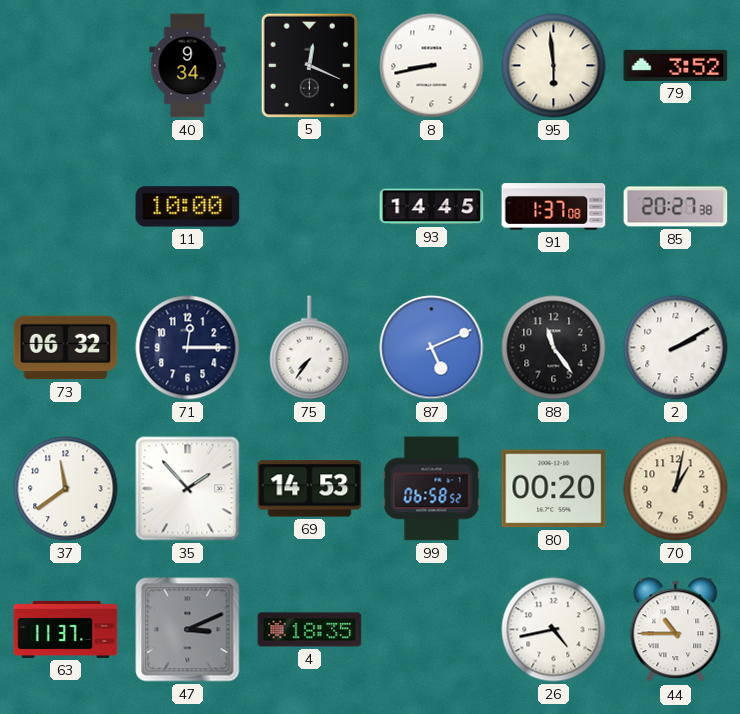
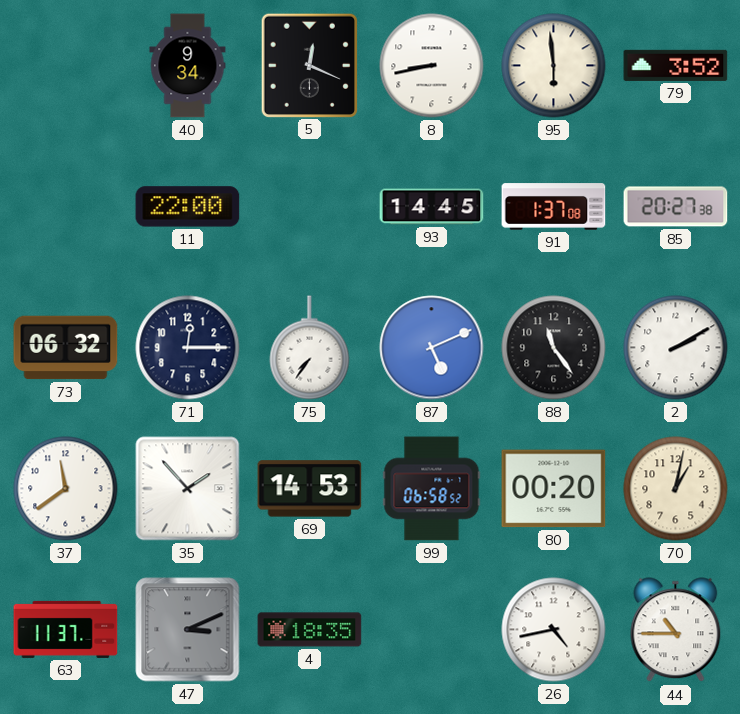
11: 10:00 -> 22:00 (188, 207)
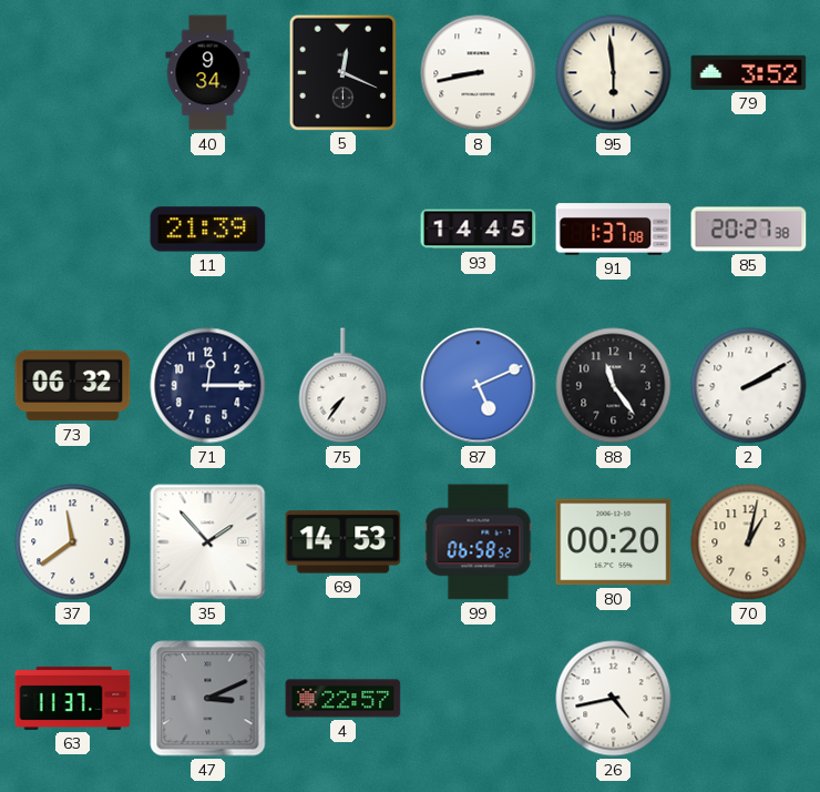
11: 22:00 -> 21:39 (208, 230)
4: 18:35 -> 22:57 (344, 699)
44: 10:45 -> none (676, 630)
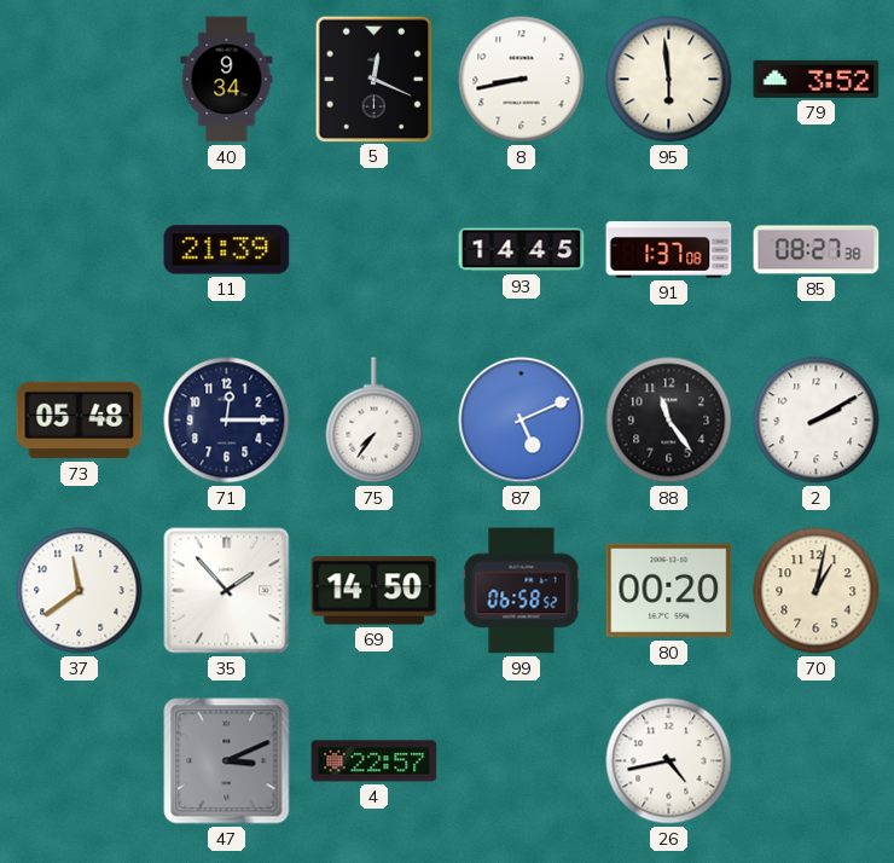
85: 20:27 -> 08:27 (817, 250)
73: 06:32 -> 05:48 (80, 421)
69: 14:53 -> 14:50 (375, 591)
63: 11:37 -> none (73, 698)
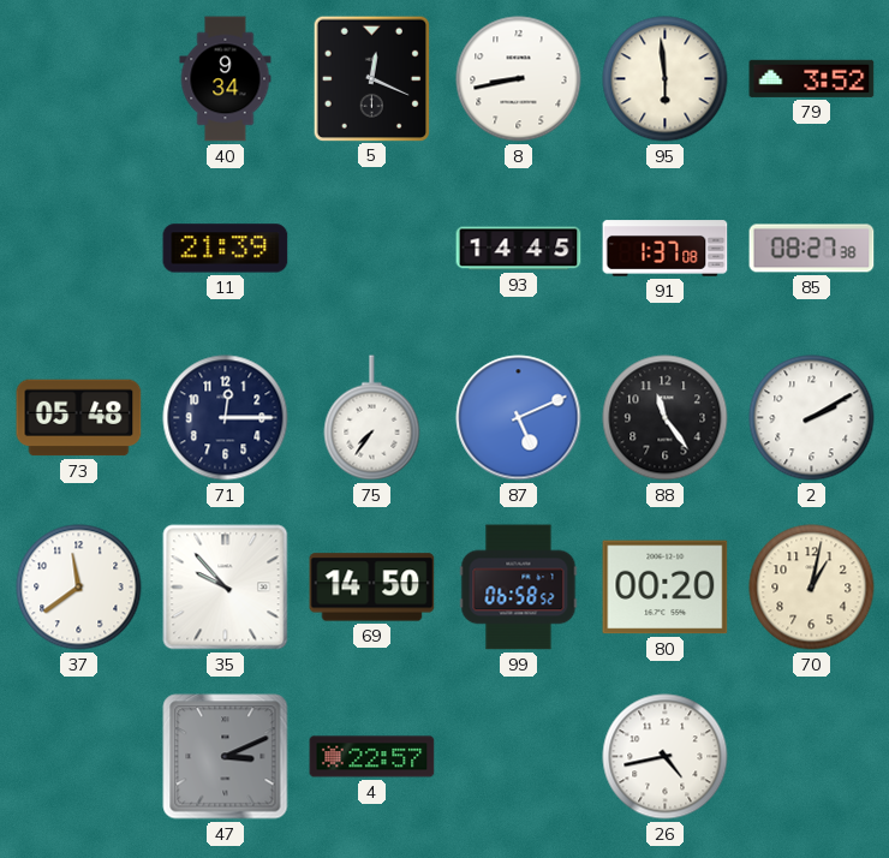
35: 1:53 -> 9:53 (226, 588)
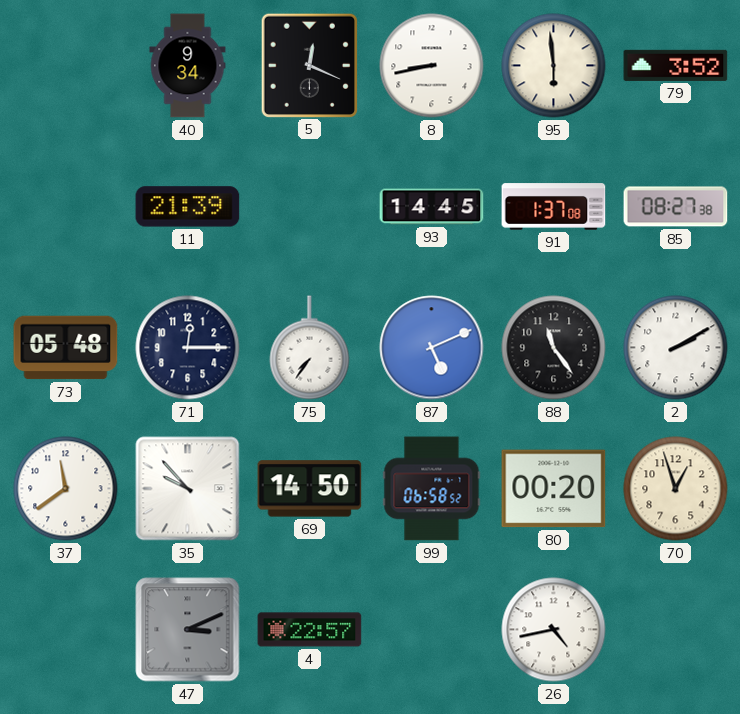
70: 1:02 -> 12:57 (676, 489)
